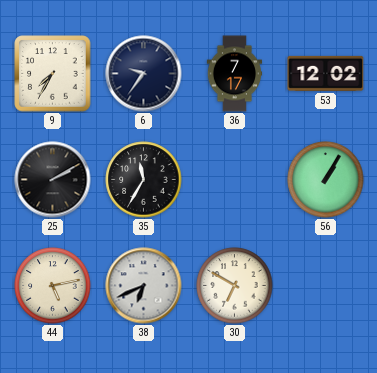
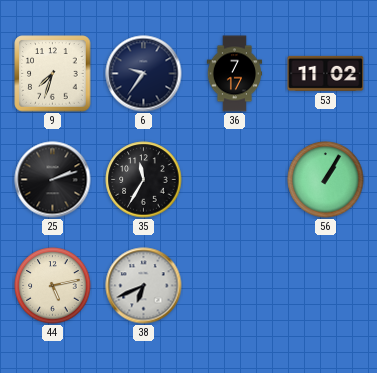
9: 7:35 -> 7:33 (53, 74)
53: 12:02 -> 11:02 (326, 73)
25: 2:10 -> 2:12 (53, 180)
30: 6:50 -> none (235, 286)
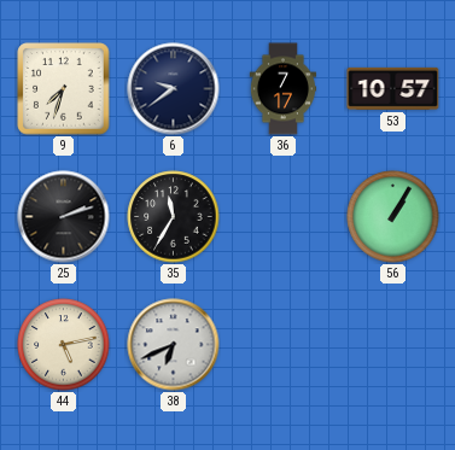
6: 9:36 -> 9:39 (174, 89)
53: 11:02 -> 10:57 (393, 88)
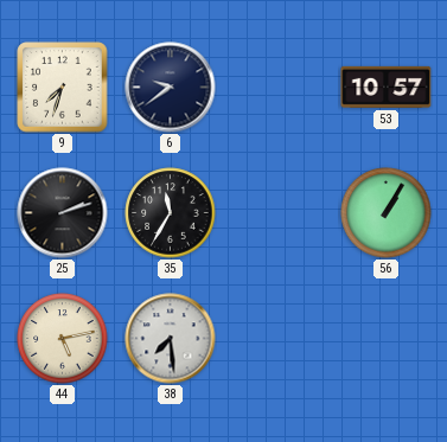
36: 7:17 -> none (284, 89)
38: 6:41 -> 7:29 (171, 339)
